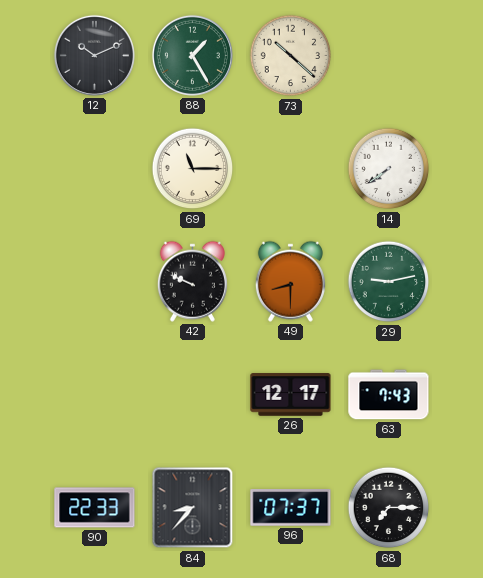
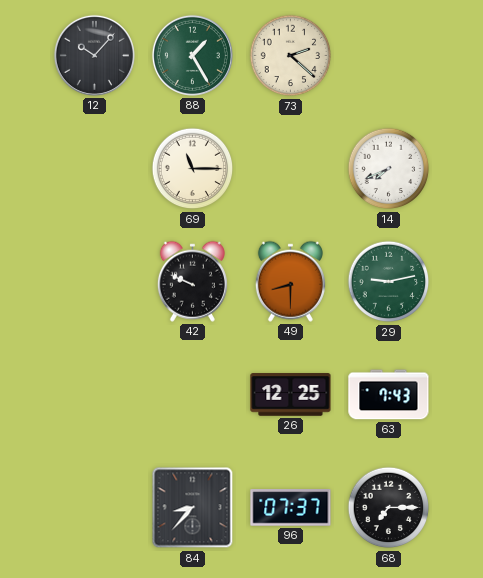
12: 10:11 -> 10:07 (94, 55)
73: 10:22 -> 2:22 (291, 56)
14: 7:39 -> 7:41 (389, 169)
26: 12:17 -> 12:25 (291, 395)
90: 22:33 -> none (95, 508)
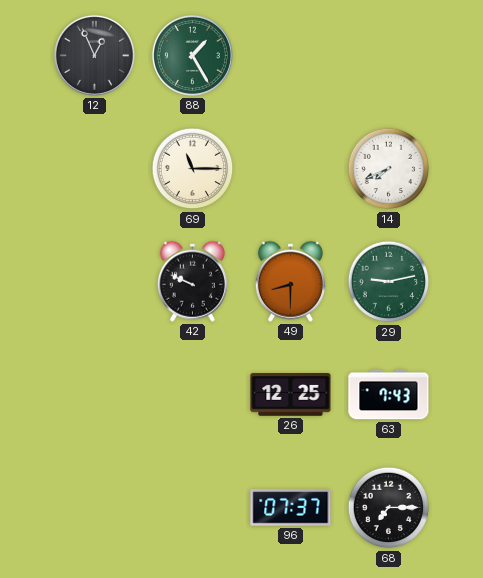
12: 10:07 -> 12:56 (94, 55)
73: 2:22 -> none (291, 56)
84: 8:37 -> none (193, 508)
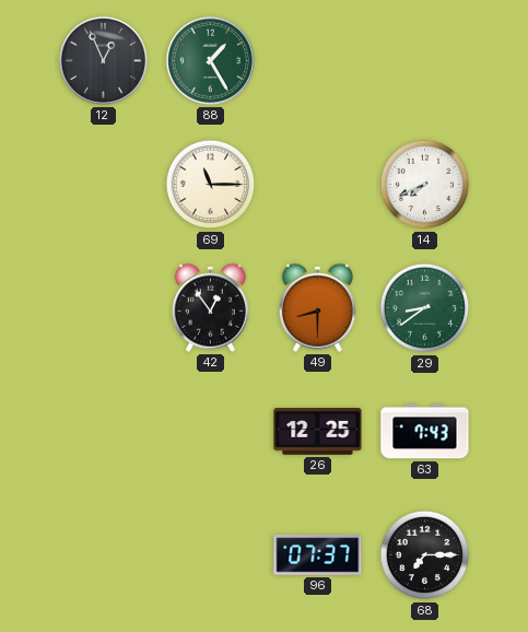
42: 9:49 -> 12:54 (210, 307)
29: 9:13 -> 8:39 (425, 308)
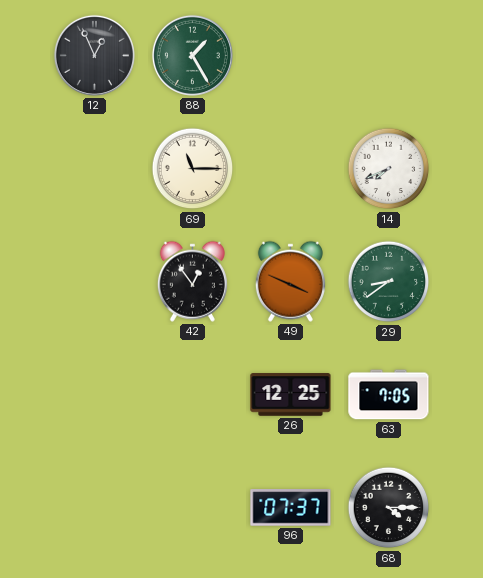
49: 8:30 -> 3:49 (290, 281)
63: 7:43 -> 7:05 (389, 395)
68: 7:15 -> 4:15 (389, 508)
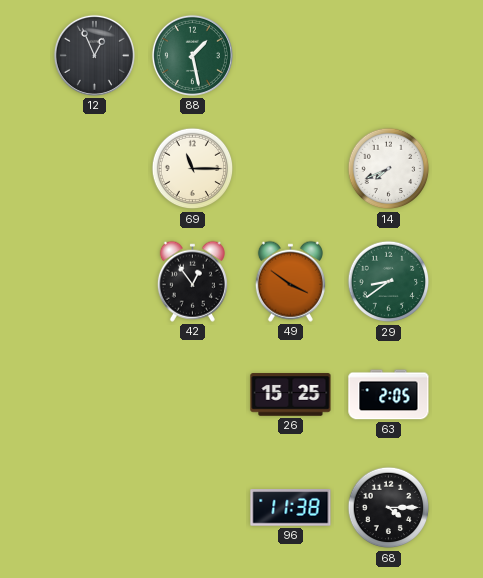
88: 1:25 -> 1:28 (192, 55)
49: 3:49 -> 3:51 (290, 281)
26: 12:25 -> 15:25 (291, 395)
63: 7:05 -> 2:05 (389, 395)
96: 07:37 -> 11:38 (291, 508)
